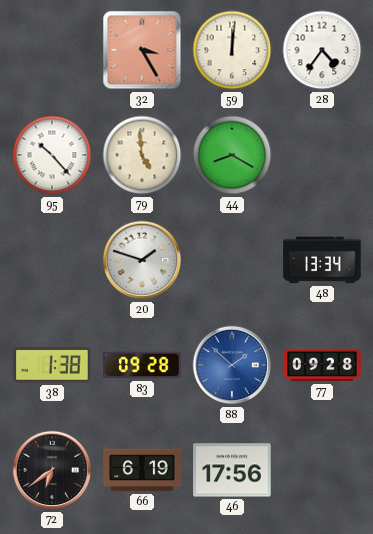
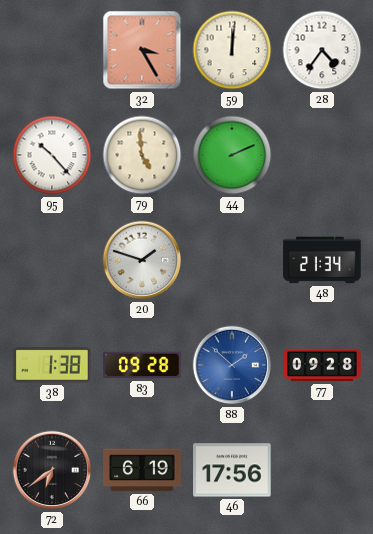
44: 8:20 -> 2:11 (232, 155)
48: 13:34 -> 21:34 (322, 260)
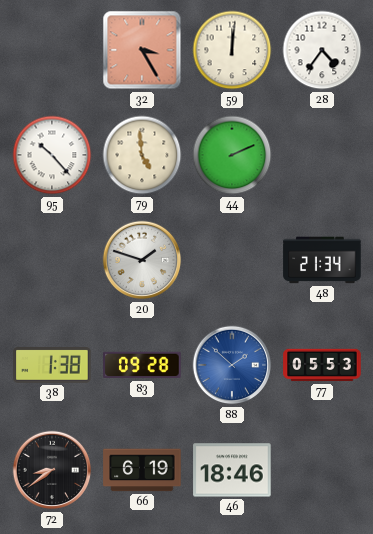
77: 09:28 -> 05:53 (322, 365)
72: 6:39 -> 8:39 (52, 470)
46: 17:56 -> 18:46 (232, 470)
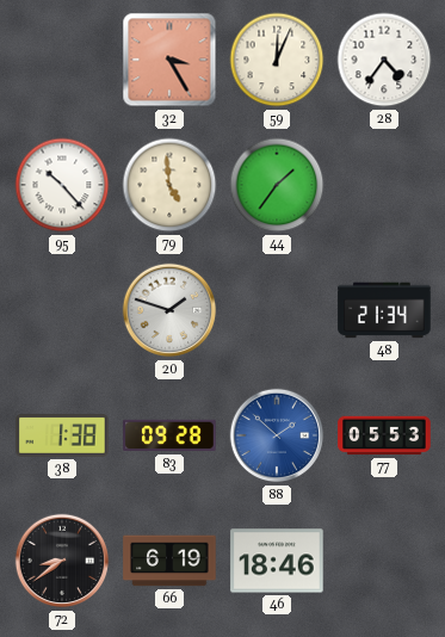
59: 12:01 -> 12:04 (277, 60)
44: 2:11 -> 1:36 (277, 185)
